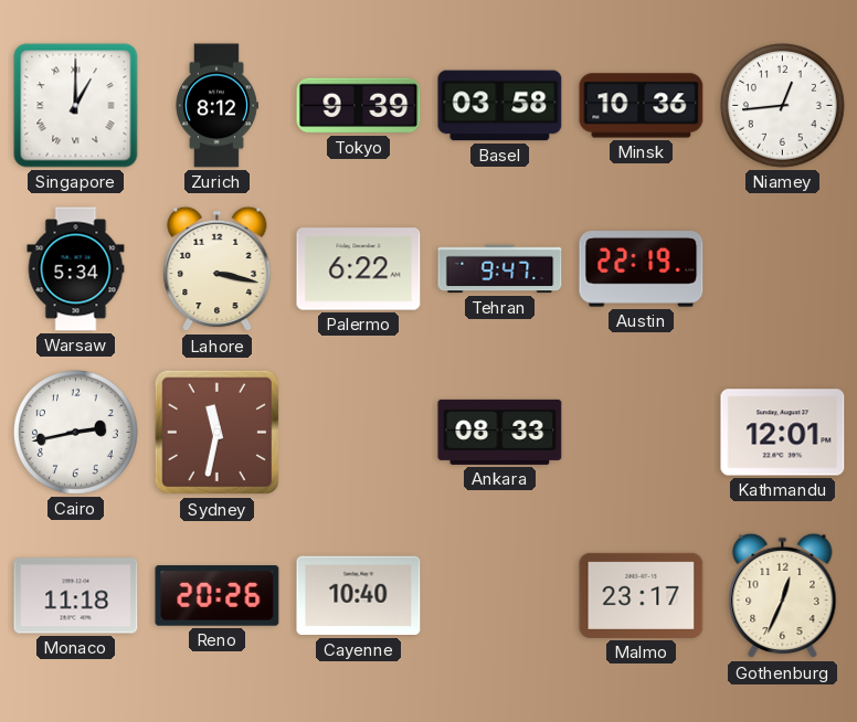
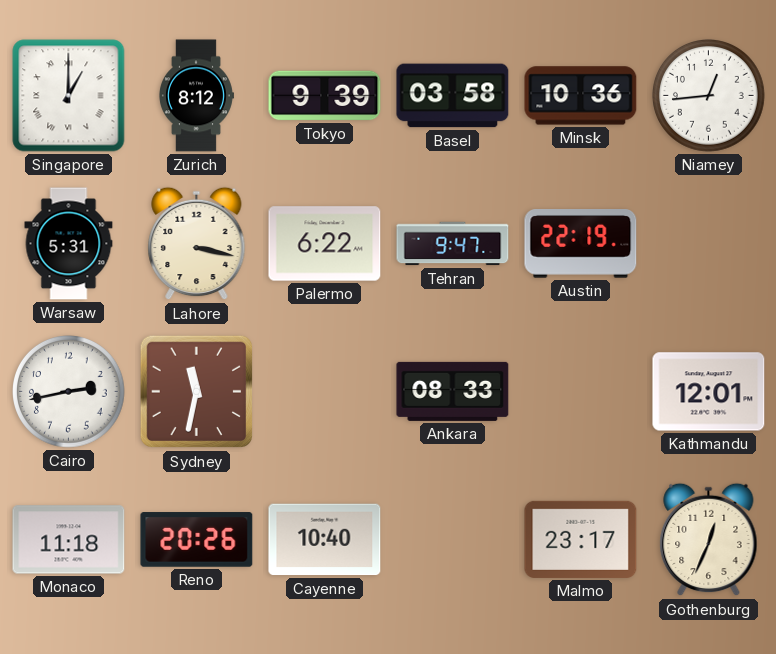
Warsaw: 5:34 -> 5:31 (69, 244)
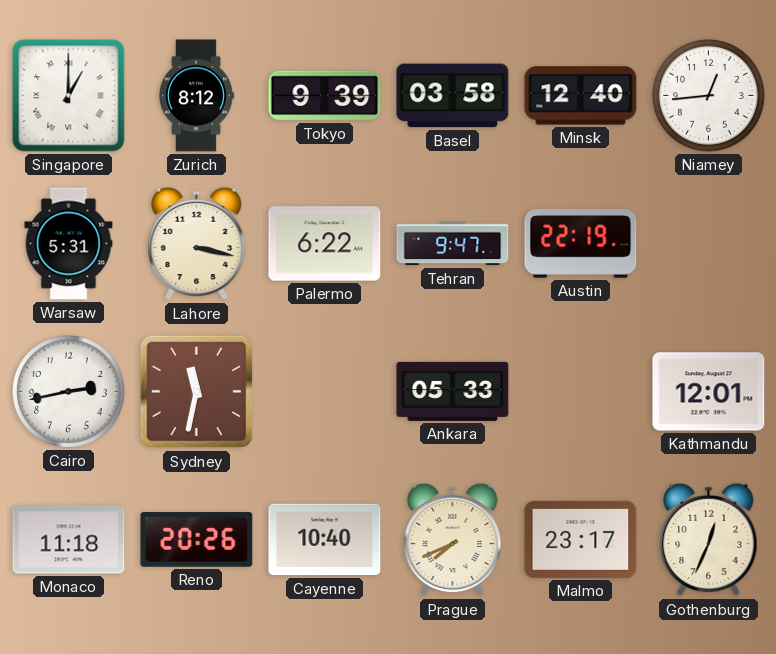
Minsk: 10:36 -> 12:40 (581, 96)
Ankara: 08:33 -> 05:33 (453, 391)
Prague: none -> 7:41 (453, 540)
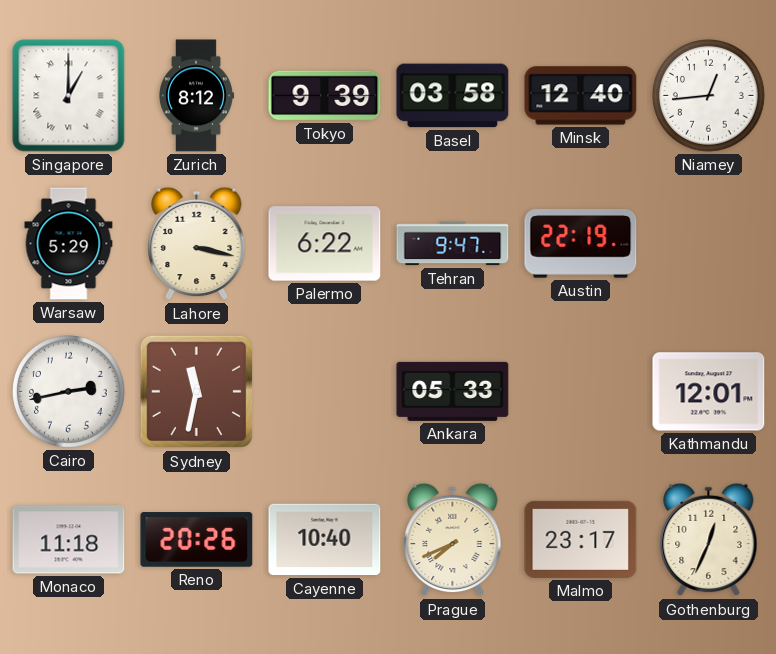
Warsaw: 5:31 -> 5:29 (69, 244)
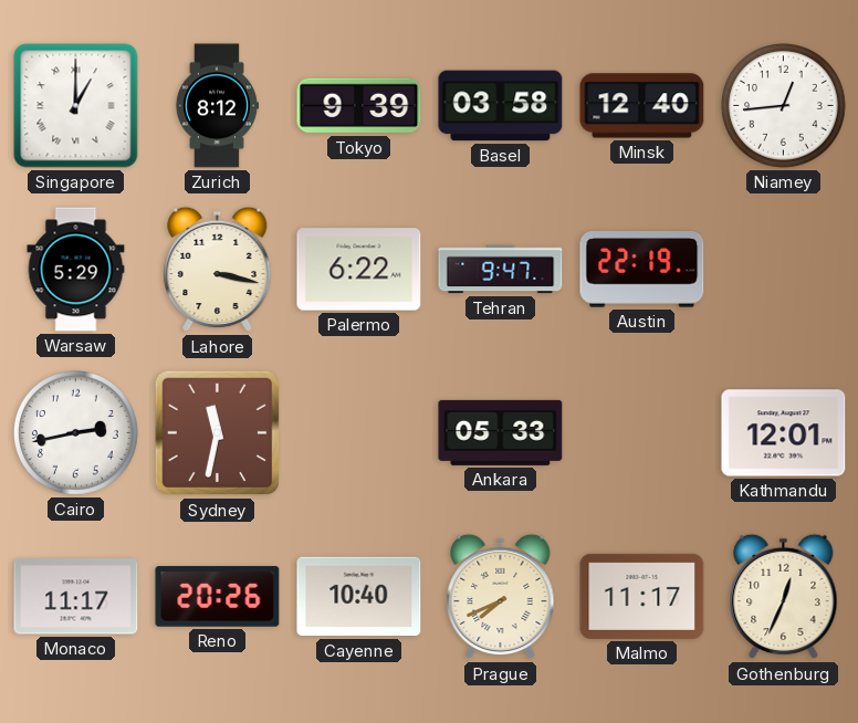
Monaco: 11:18 -> 11:17 (76, 597)
Malmo: 23:17 -> 11:17 (642, 596)
